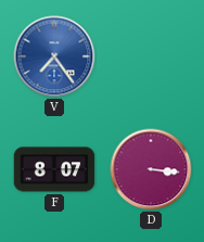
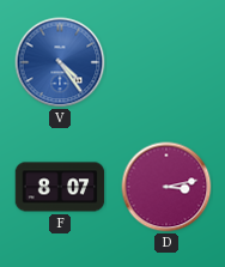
V: 7:24 -> 4:24 (60, 62)
D: 3:16 -> 3:13 (166, 187)
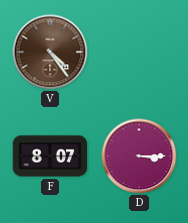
V dial: blue -> brown (50, 52)
D: 3:13 -> 3:15 (139, 156)
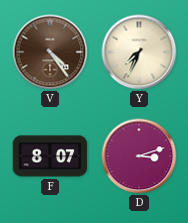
Y: none -> 7:34 (139, 52)
D: 3:15 -> 3:12 (139, 156)
